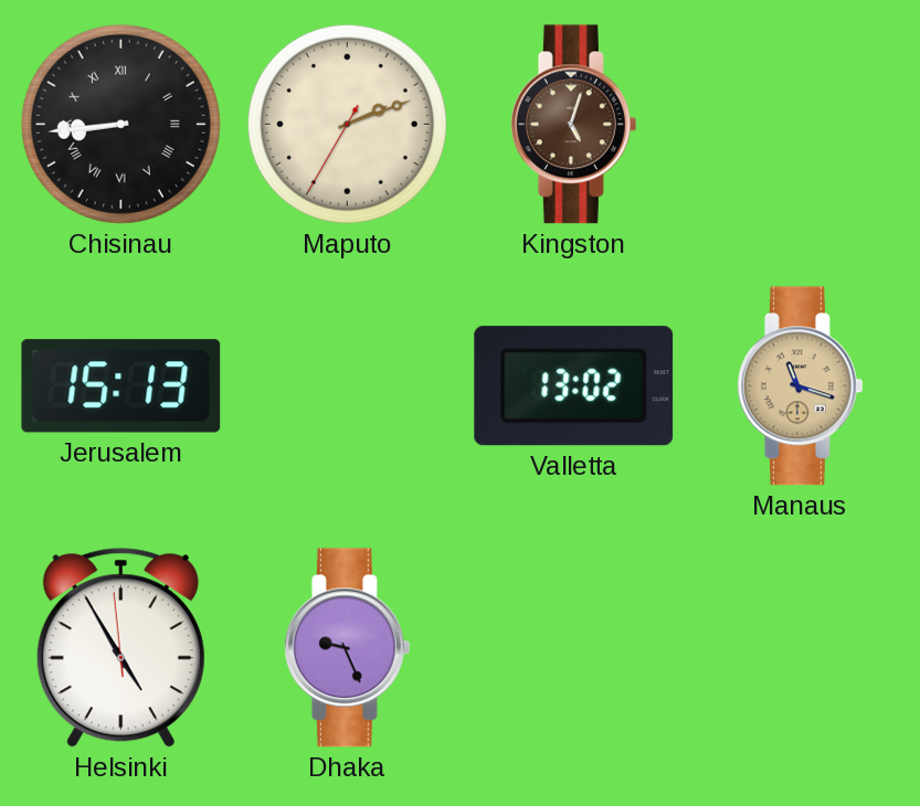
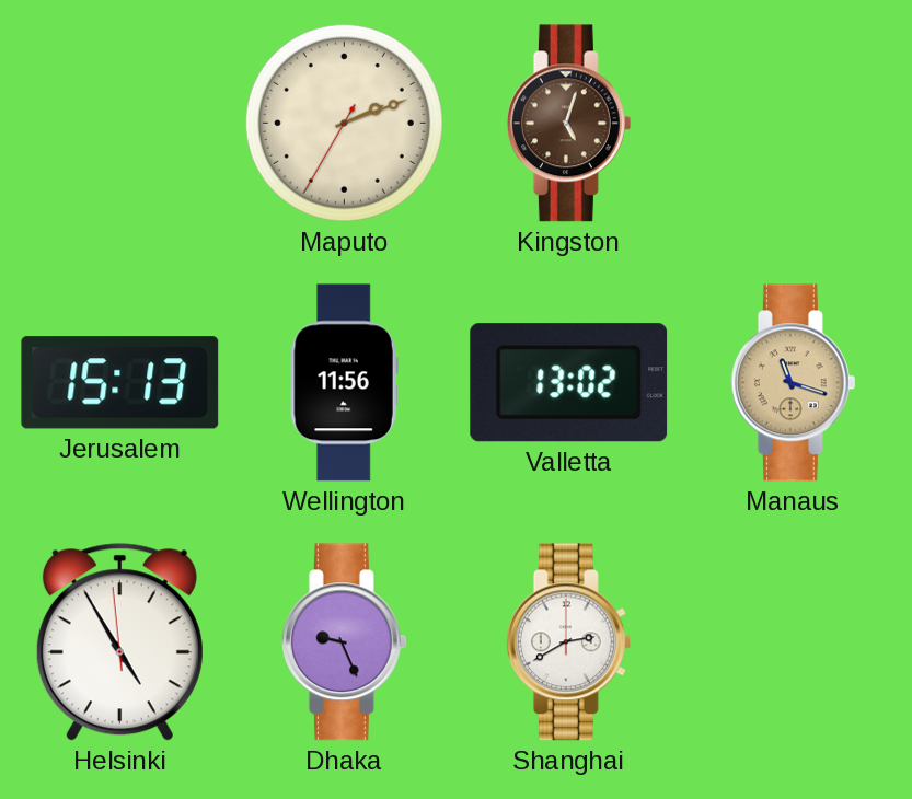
Chisinau: 8:44 -> none (120, 124)
Wellington: none -> 11:56 (344, 383)
Shanghai: none -> 2:40 (568, 642)
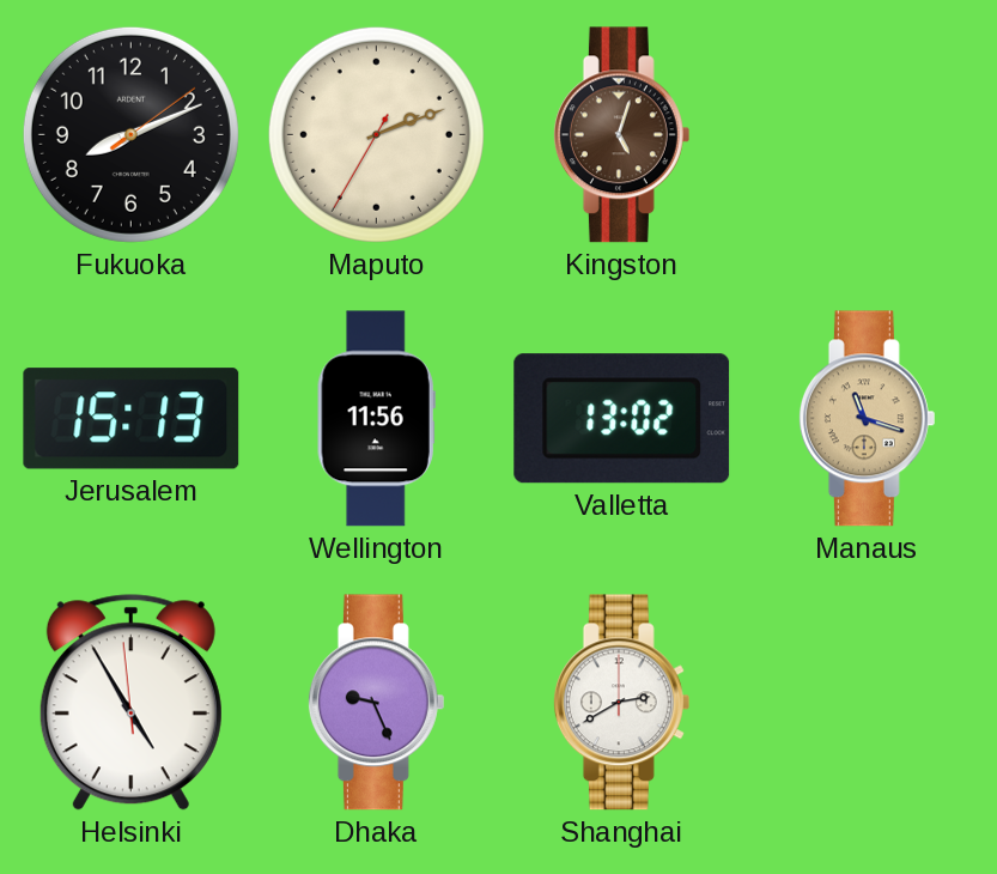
Fukuoka: none -> 8:11 (130, 134)
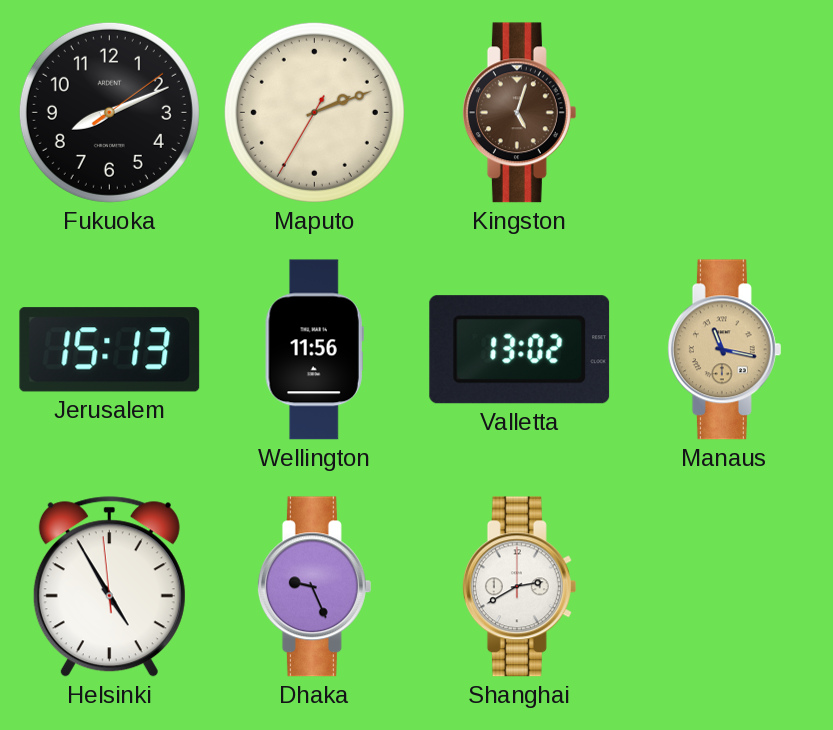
Manaus: 11:18 -> 11:17 (724, 350)
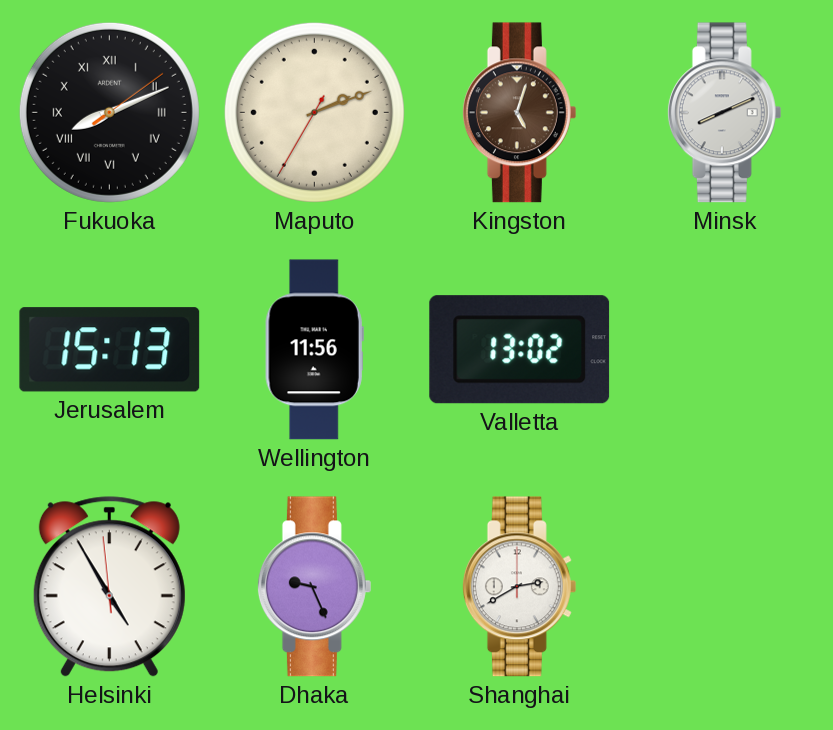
Fukuoka numerals: Arabic -> Roman (109, 112)
Minsk: none -> 8:11 (724, 113)
Manaus: 11:17 -> none (724, 350)
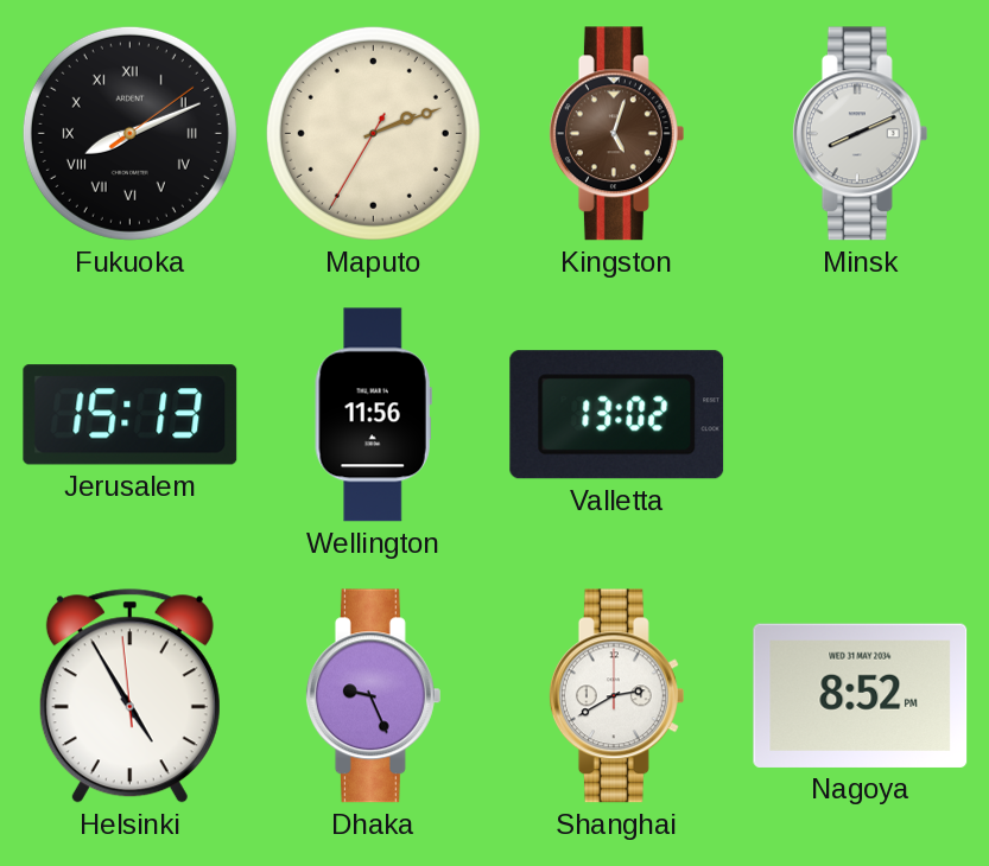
Nagoya: none -> 8:52 (861, 695)
